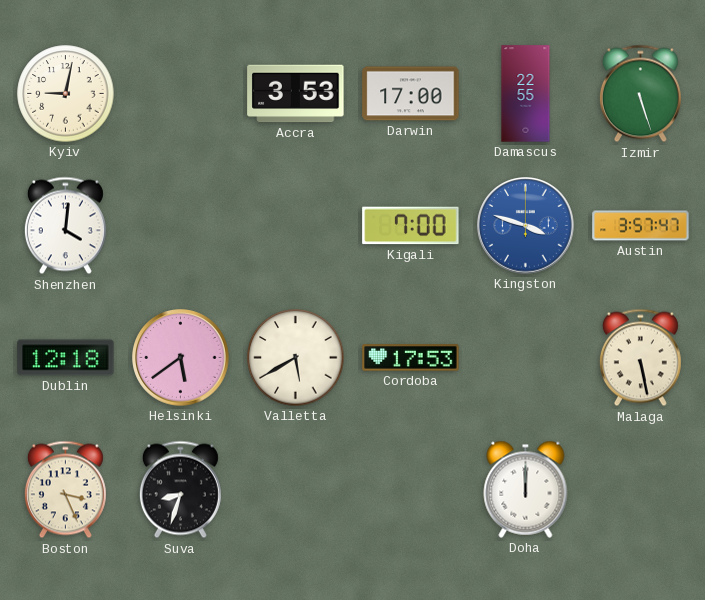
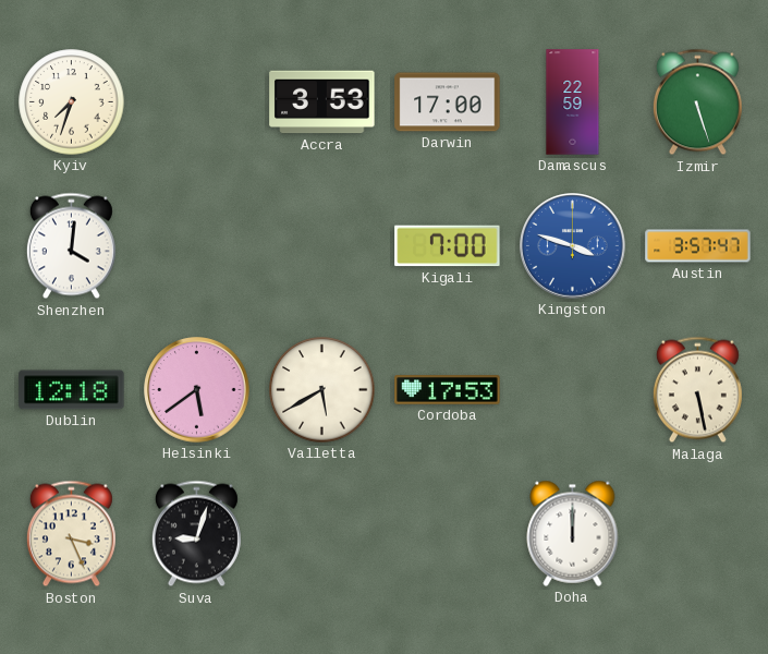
Kyiv: 9:02 -> 7:33 (72, 102)
Damascus: 22:55 -> 22:59 (573, 102)
Suva: 8:33 -> 9:03 (196, 534)
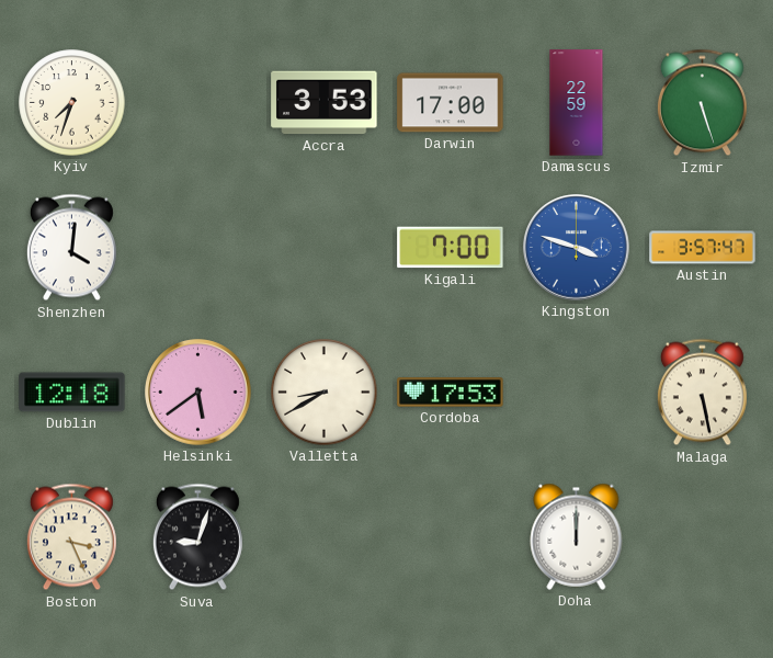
Valletta: 5:40 -> 8:40 (325, 393)
